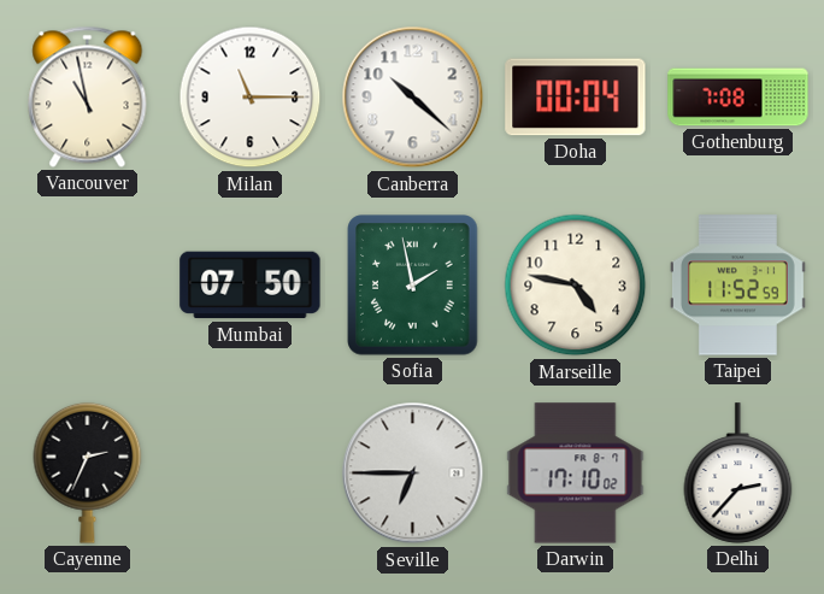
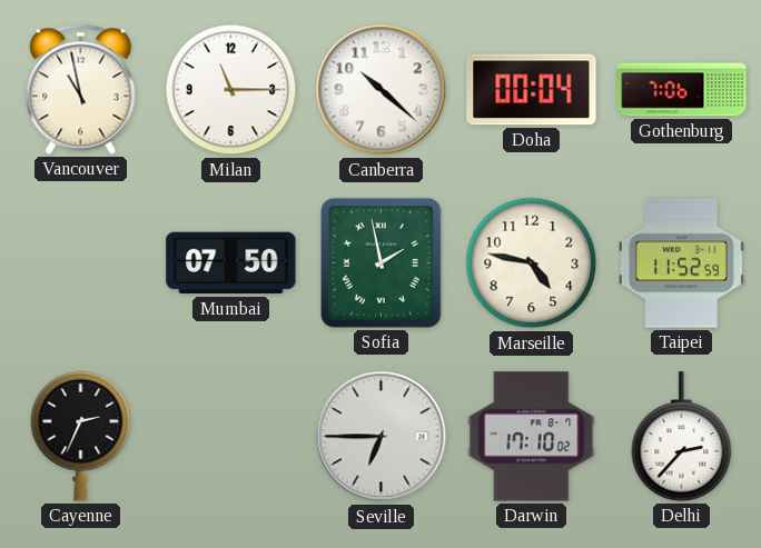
Gothenburg: 7:08 -> 7:06 (682, 90)
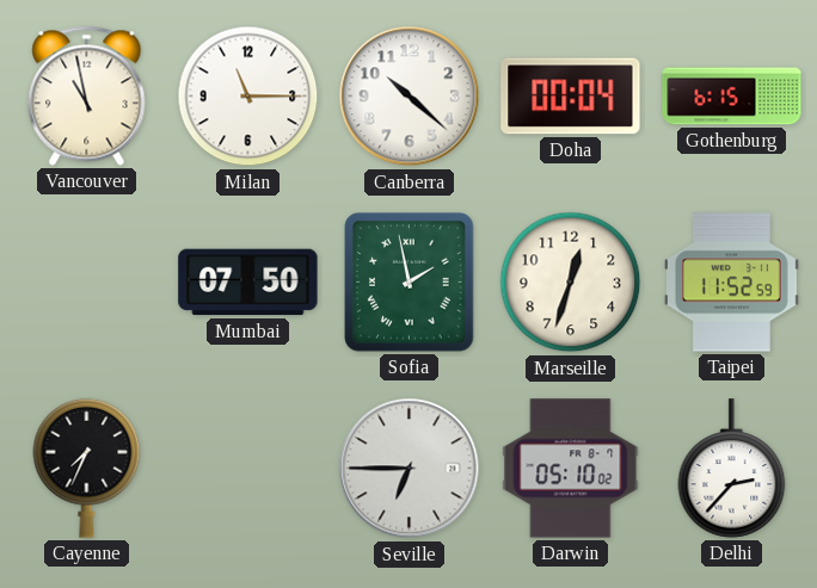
Gothenburg: 7:06 -> 6:15 (732, 97)
Marseille: 4:47 -> 12:33 (571, 283)
Cayenne: 2:34 -> 7:34 (87, 468)
Darwin: 17:10 -> 05:10 (571, 469)
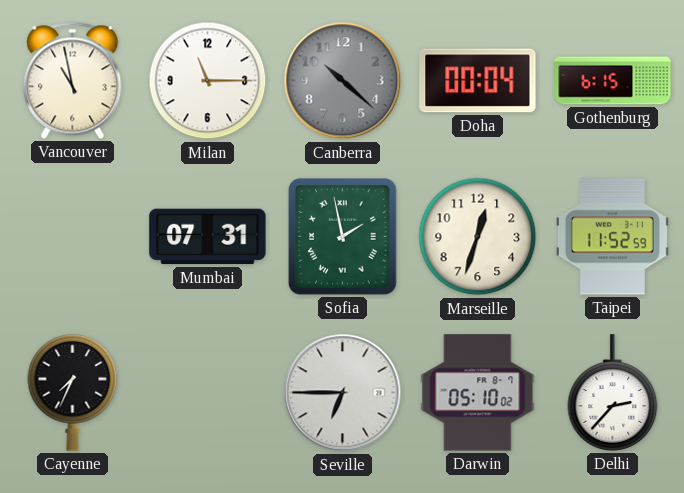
Canberra dial: white -> grey (343, 81)
Mumbai: 07:50 -> 07:31 (208, 237)
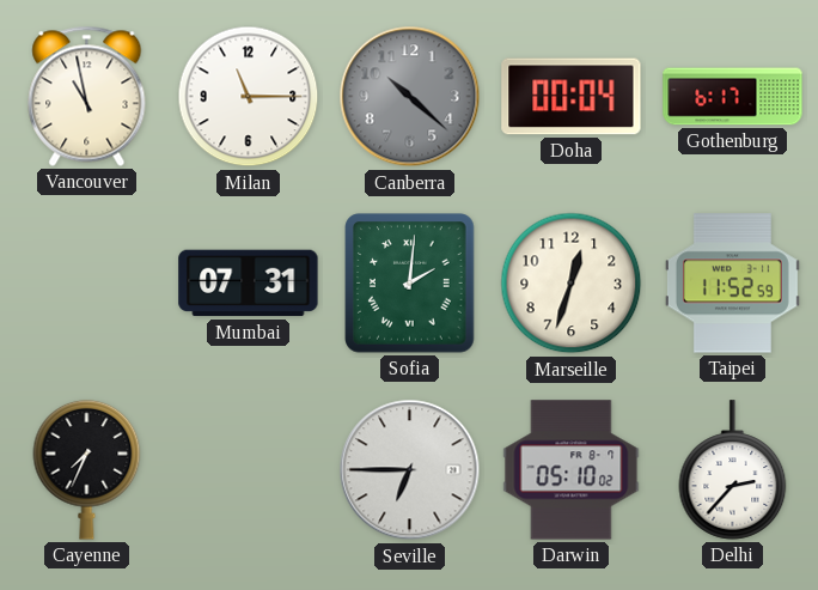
Gothenburg: 6:15 -> 6:17 (733, 97)
Sofia: 1:58 -> 2:01 (410, 284)
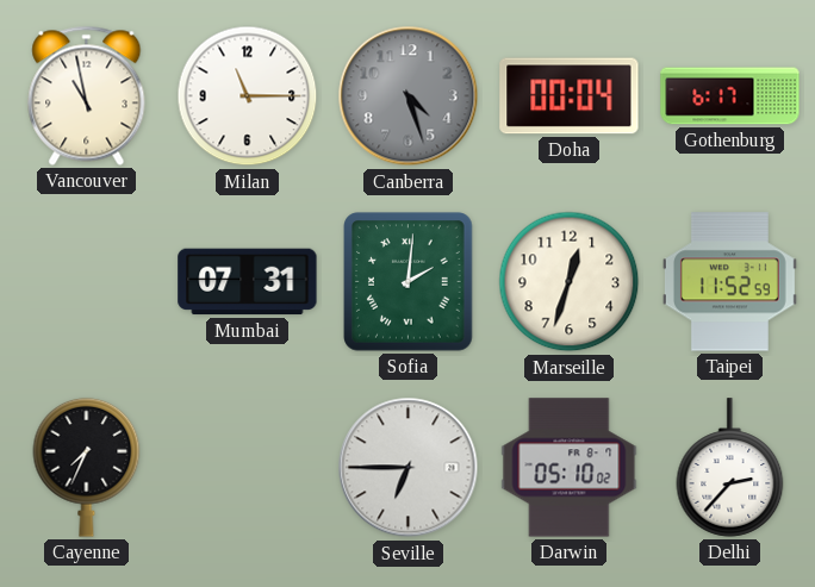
Canberra: 10:22 -> 4:27 (409, 96)
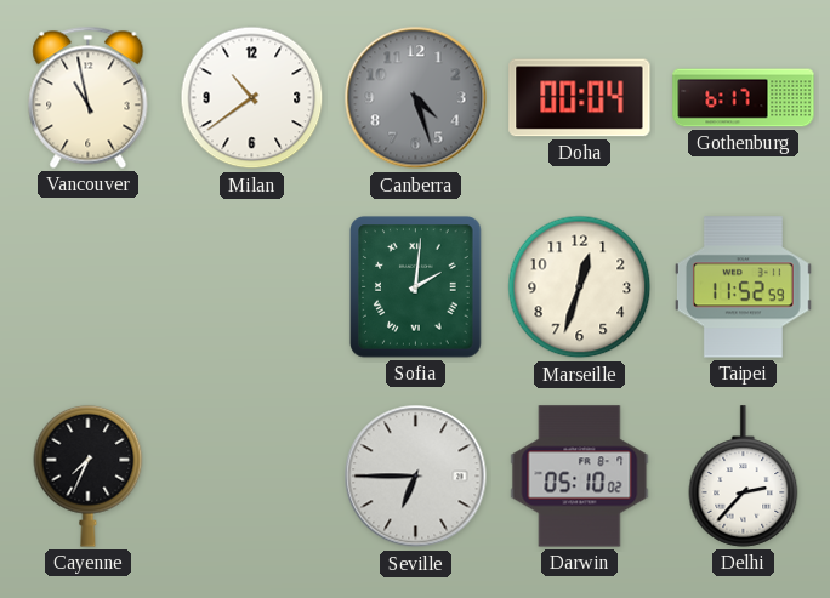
Milan: 11:15 -> 10:39 (252, 98)
Mumbai: 07:31 -> none (248, 282)
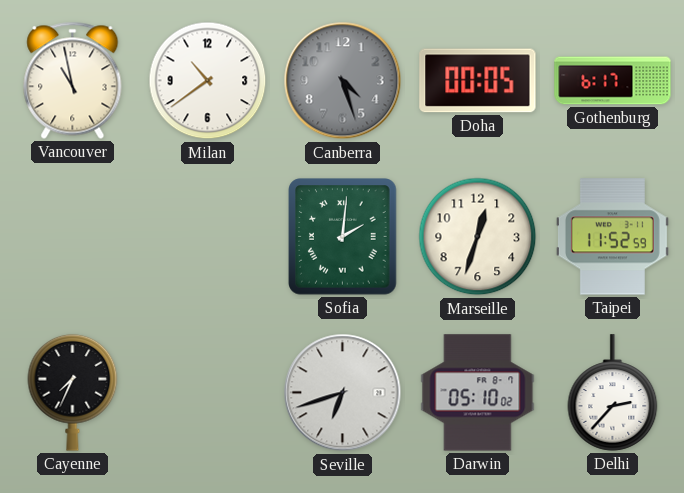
Doha: 00:04 -> 00:05 (478, 81)
Seville: 6:45 -> 6:42 (343, 393)
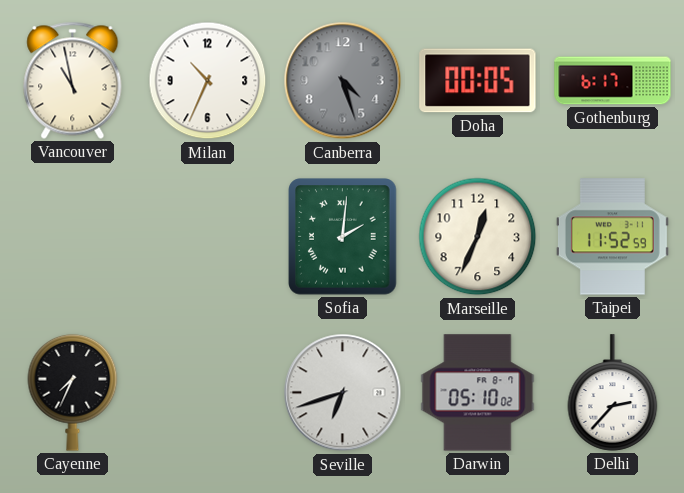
Milan: 10:39 -> 10:34 (208, 81)
Marseille: 12:33 -> 12:34 (478, 237)
